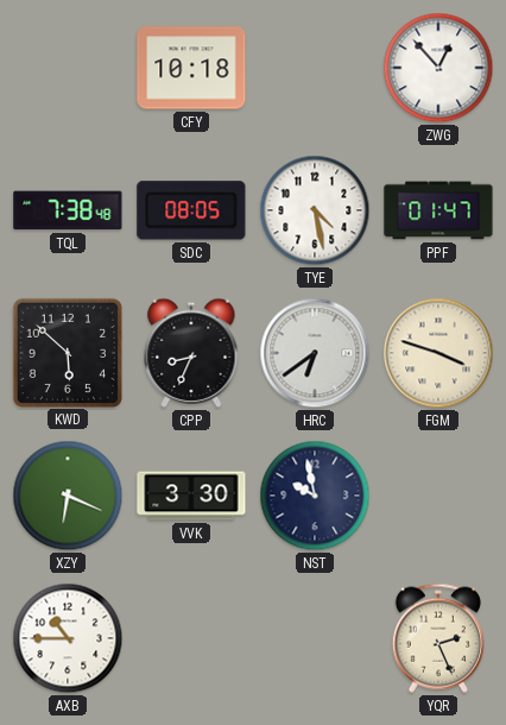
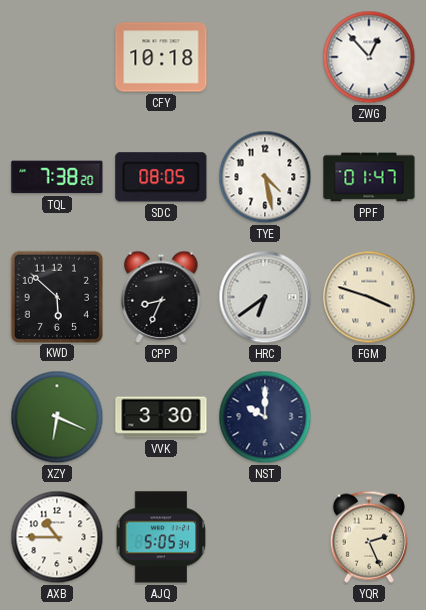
TQL: 7:38:48 -> 7:38:20 (57, 177)
NST: 9:58 -> 10:00 (265, 417)
AJQ: none -> 5:05 (161, 537)
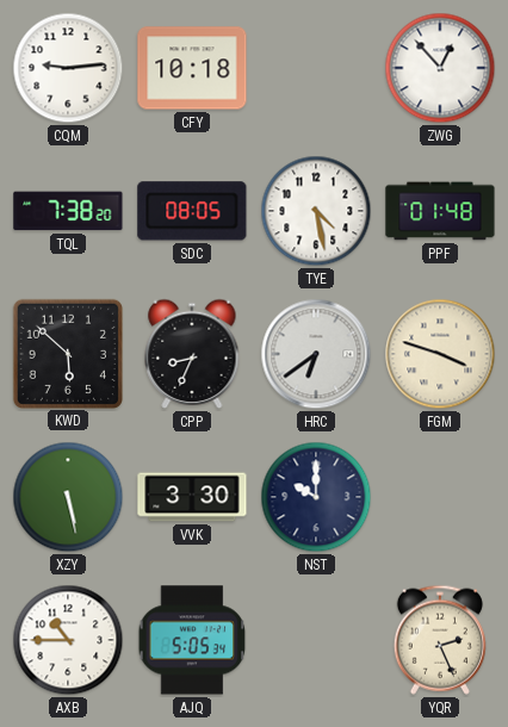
CQM: none -> 9:14 (68, 68)
PPF: 01:47 -> 01:48 (440, 211)
XZY: 6:19 -> 5:28 (68, 497)
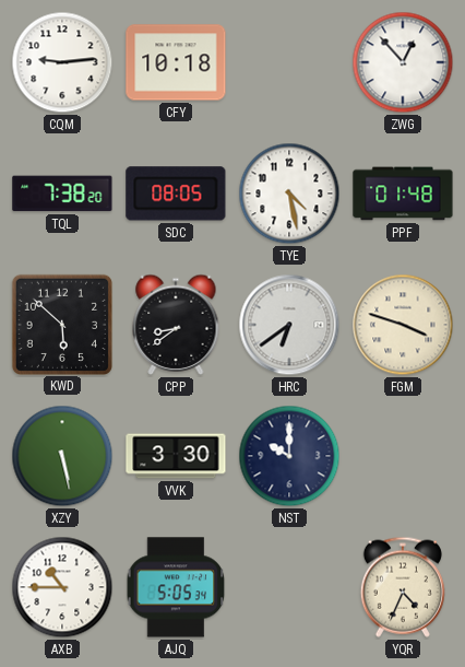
CPP: 8:34 -> 8:39 (176, 325)
YQR: 2:26 -> 4:34 (403, 587)
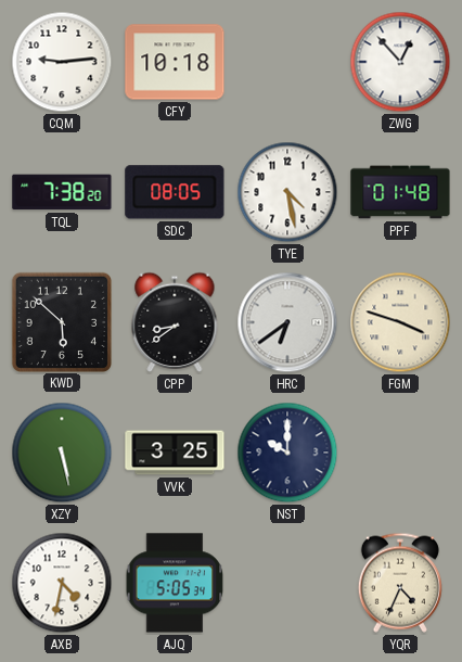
VVK: 3:30 -> 3:25 (175, 453)
AXB: 10:45 -> 4:32 (62, 583)
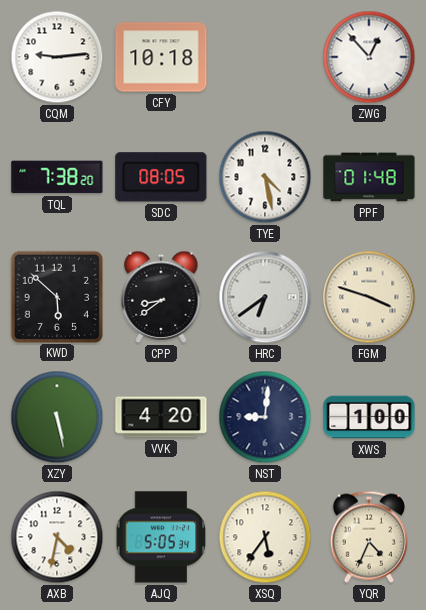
VVK: 3:25 -> 4:20 (161, 417)
NST: 10:00 -> 9:01 (265, 417)
XWS: none -> 1:00 (369, 417)
XSQ: none -> 5:36 (265, 537)
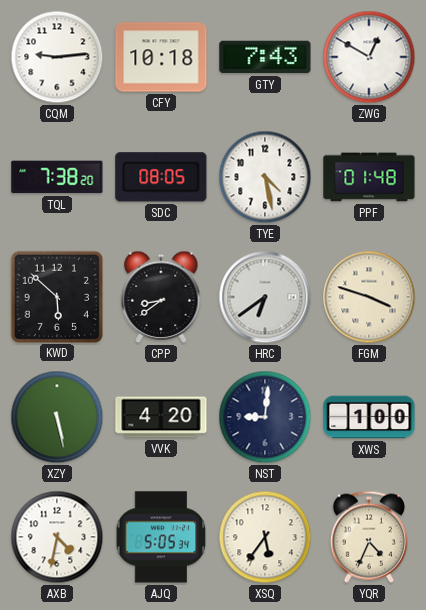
GTY: none -> 7:43 (265, 57)
ZWG: 12:53 -> 12:50 (369, 57)
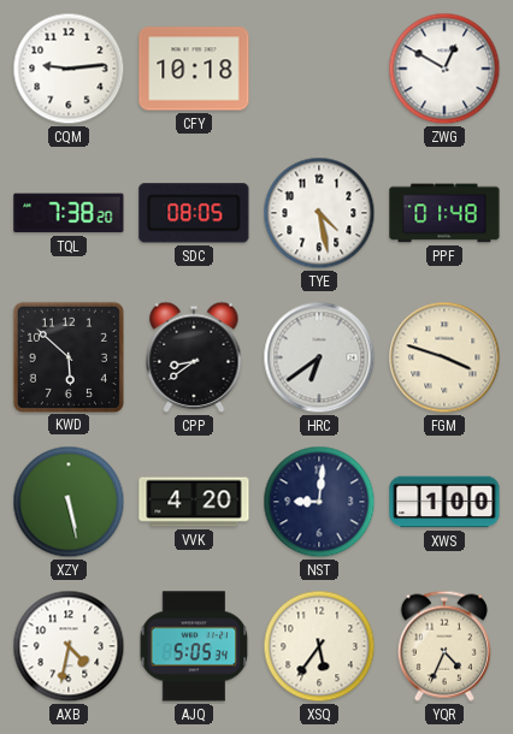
GTY: 7:43 -> none (265, 57)
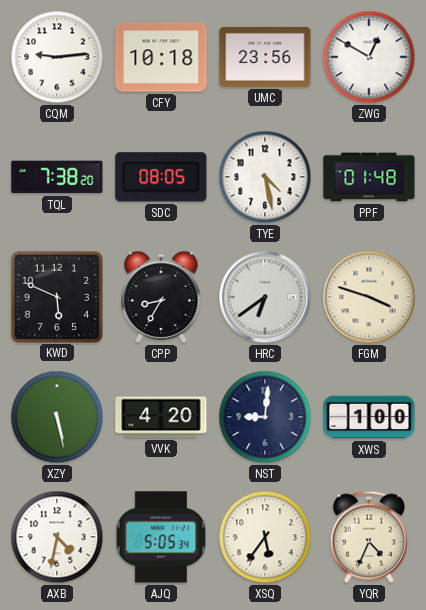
UMC: none -> 23:56 (265, 57)
KWD: 5:52 -> 5:49 (56, 296)
CPP: 8:39 -> 8:35 (161, 297)
